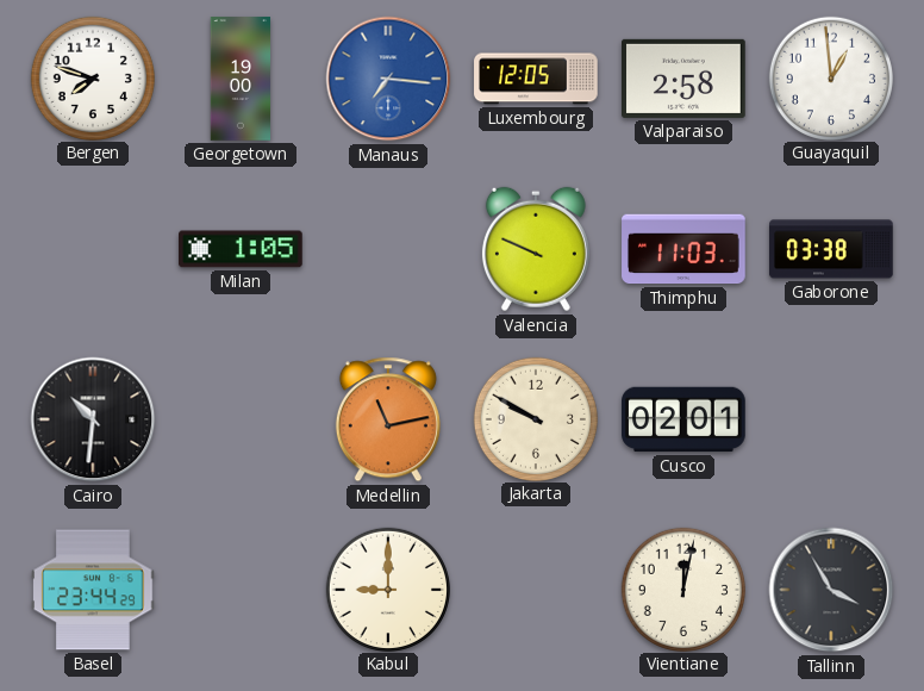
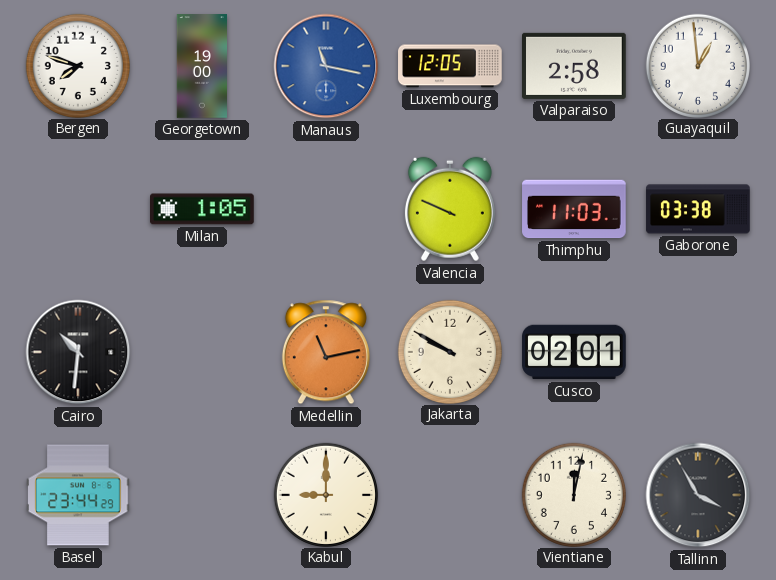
Manaus: 7:16 -> 11:17 (326, 66)
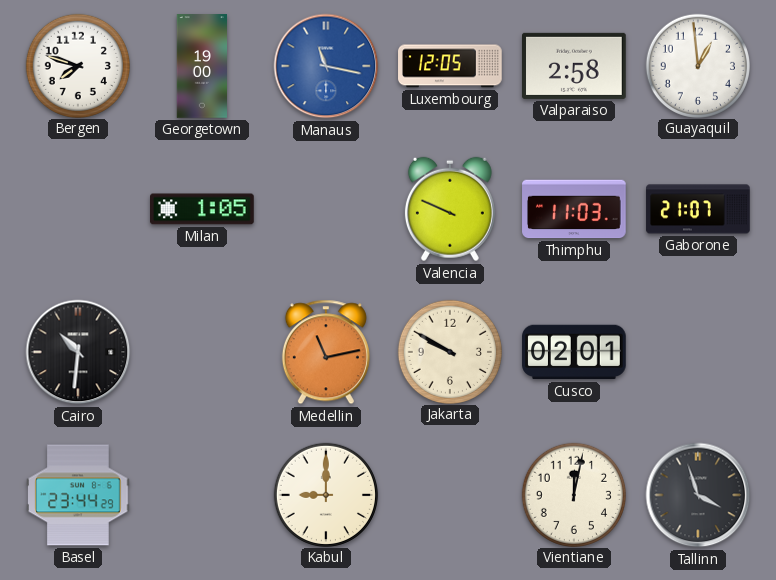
Gaborone: 03:38 -> 21:07 (698, 209)
Tallinn: 3:55 -> 3:57 (698, 495)
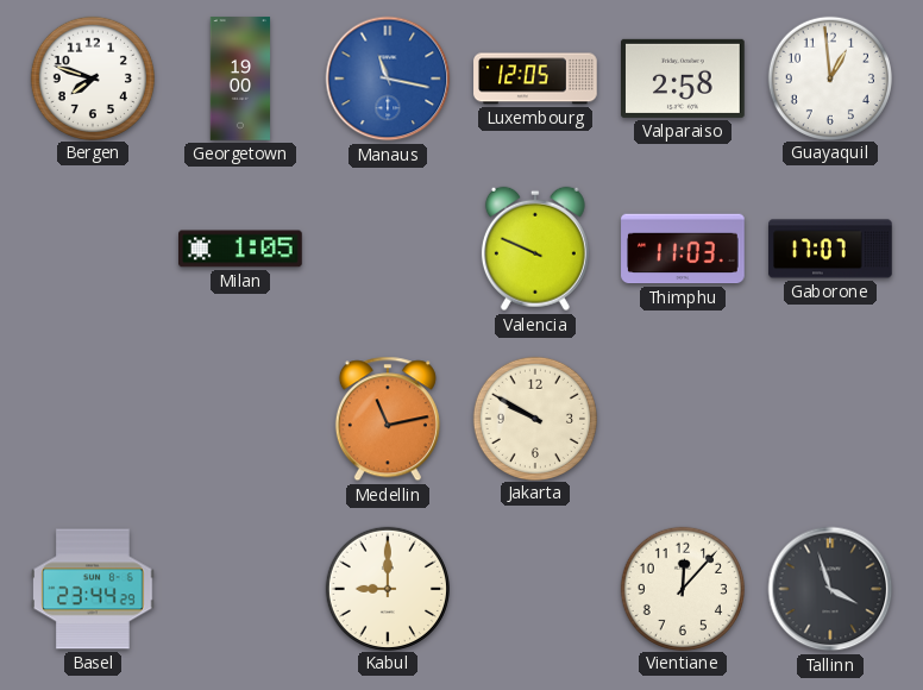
Gaborone: 21:07 -> 17:07 (830, 249)
Cairo: 10:31 -> none (78, 352)
Cusco: 02:01 -> none (574, 352)
Vientiane: 12:02 -> 12:07 (682, 588)
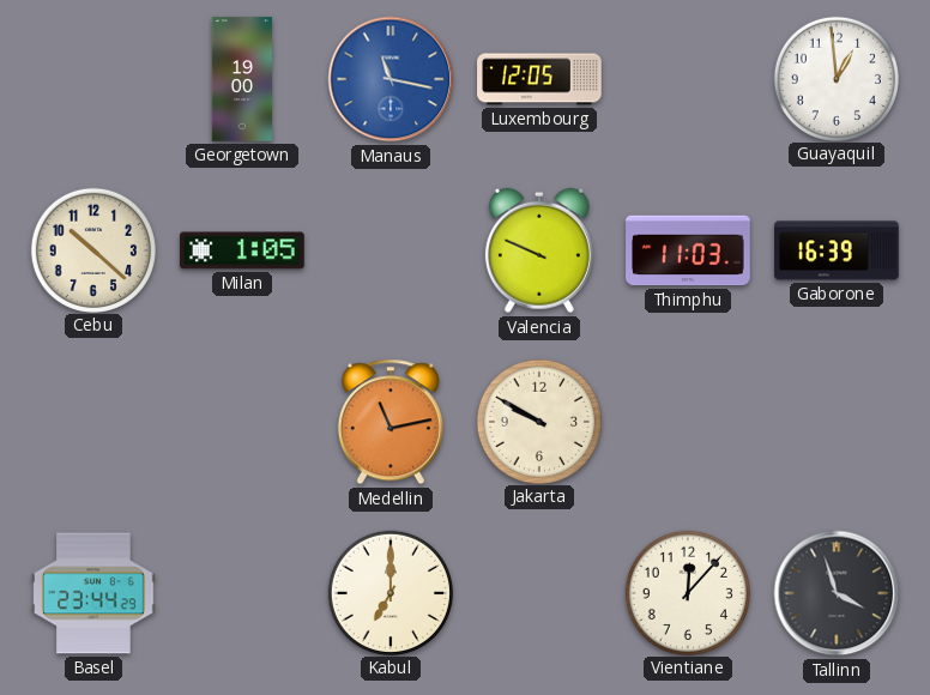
Bergen: 7:48 -> none (92, 77)
Valparaiso: 2:58 -> none (684, 79)
Cebu: none -> 10:22 (92, 249)
Gaborone: 17:07 -> 16:39 (837, 250)
Kabul: 9:00 -> 7:00 (389, 592)
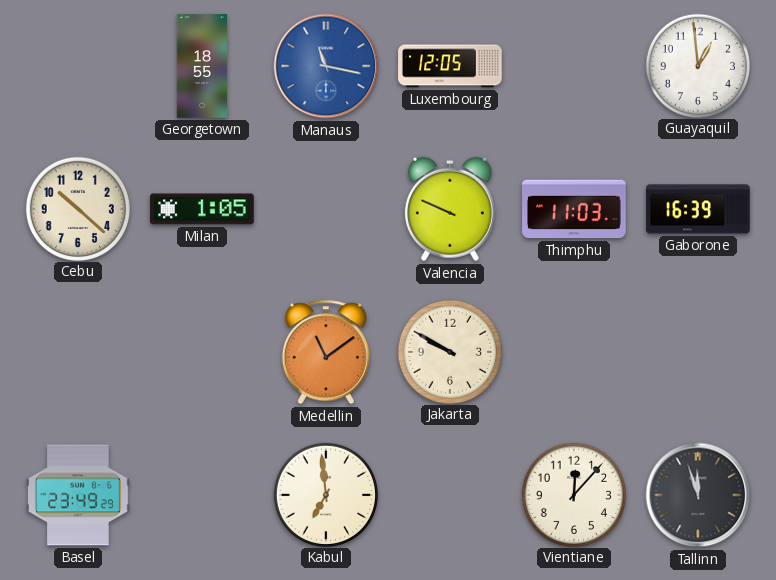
Georgetown: 19:00 -> 18:55 (202, 66)
Medellin: 11:13 -> 11:09 (326, 352)
Basel: 23:44 -> 23:49 (79, 495)
Kabul: 7:00 -> 6:59 (325, 494)
Tallinn: 3:57 -> 11:57 (698, 495)
